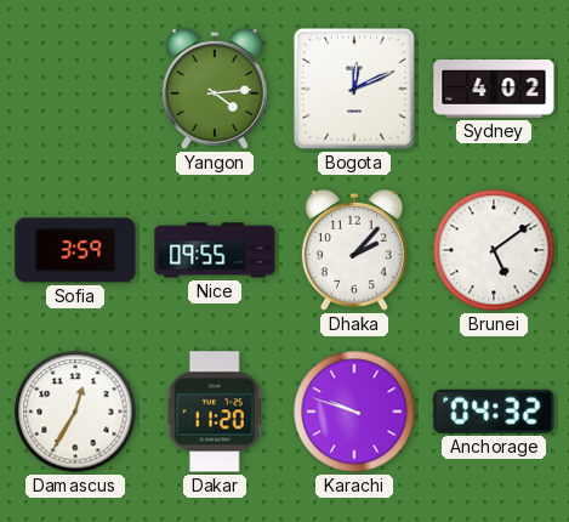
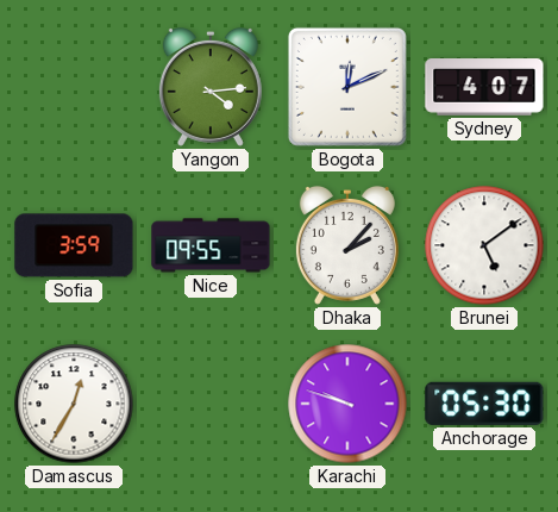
Sydney: 4:02 -> 4:07 (484, 87)
Dakar: 11:20 -> none (215, 412)
Anchorage: 04:32 -> 05:30 (484, 404)
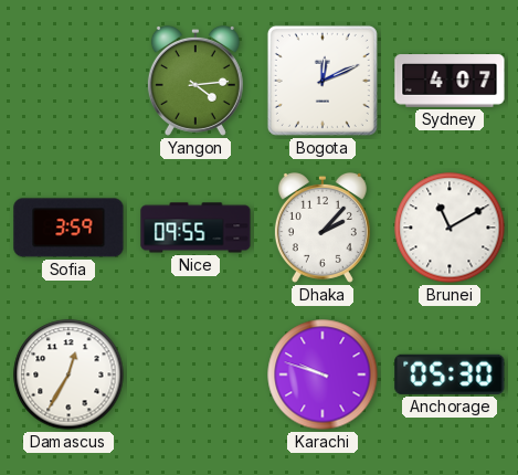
Brunei: 5:09 -> 11:10 (450, 228)
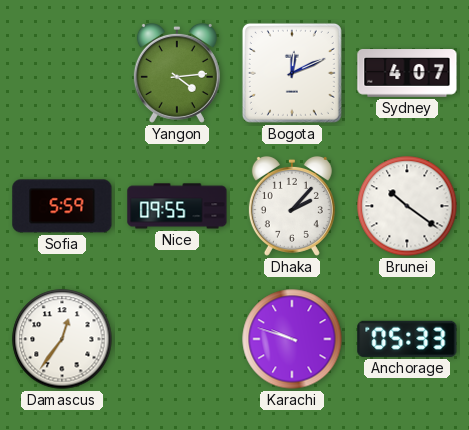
Sofia: 3:59 -> 5:59 (62, 206)
Brunei: 11:10 -> 10:21 (407, 206)
Damascus: 12:35 -> 12:36 (62, 339)
Anchorage: 05:30 -> 05:33 (407, 339)
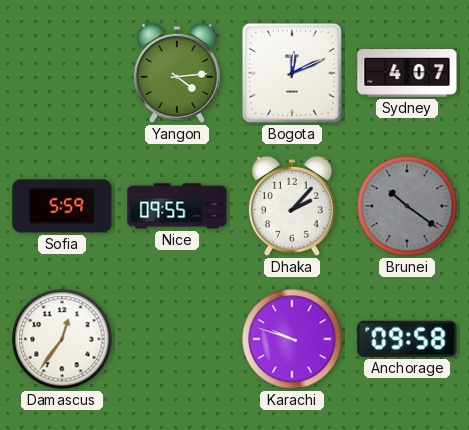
Brunei dial: white -> grey (407, 206)
Anchorage: 05:33 -> 09:58 (407, 339)
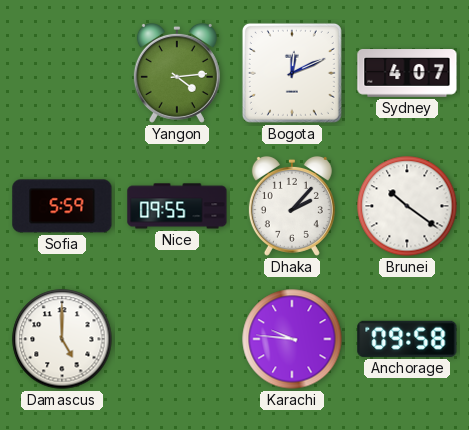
Brunei dial: grey -> white (407, 206)
Damascus: 12:36 -> 5:00 (62, 339)
Karachi: 9:48 -> 9:46 (292, 339)
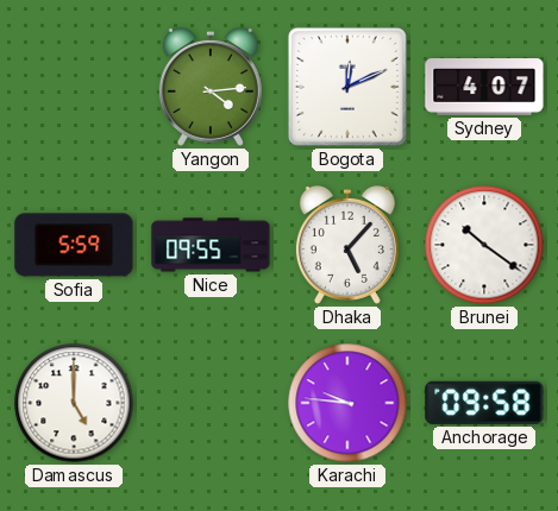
Dhaka: 2:07 -> 5:07 (347, 245)
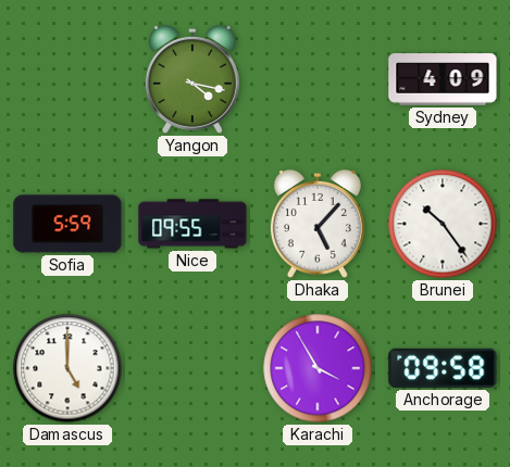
Yangon: 4:14 -> 4:17 (192, 79)
Bogota: 12:11 -> none (347, 87)
Sydney: 4:07 -> 4:09 (443, 79)
Brunei: 10:21 -> 10:24 (443, 224)
Karachi: 9:46 -> 3:55 (318, 368)
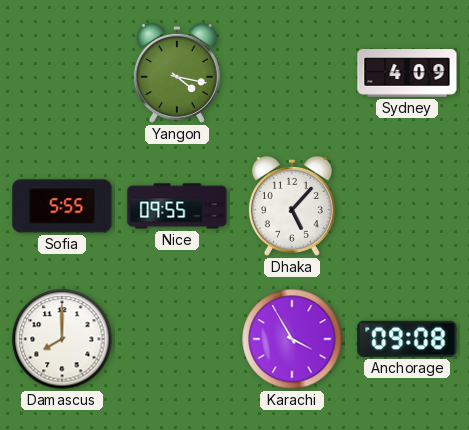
Sofia: 5:59 -> 5:55 (62, 206)
Brunei: 10:24 -> none (443, 224)
Damascus: 5:00 -> 8:00 (62, 339)
Anchorage: 09:58 -> 09:08 (407, 339)
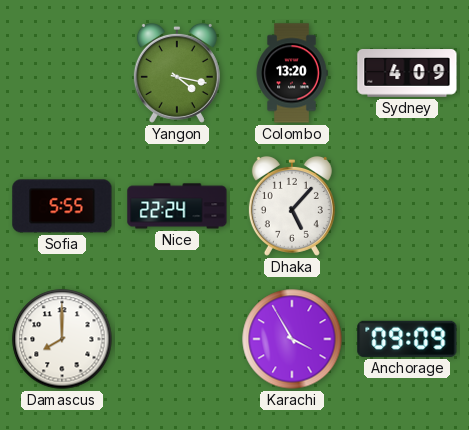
Colombo: none -> 13:20 (292, 73)
Nice: 09:55 -> 22:24 (177, 206)
Anchorage: 09:08 -> 09:09 (407, 339)
